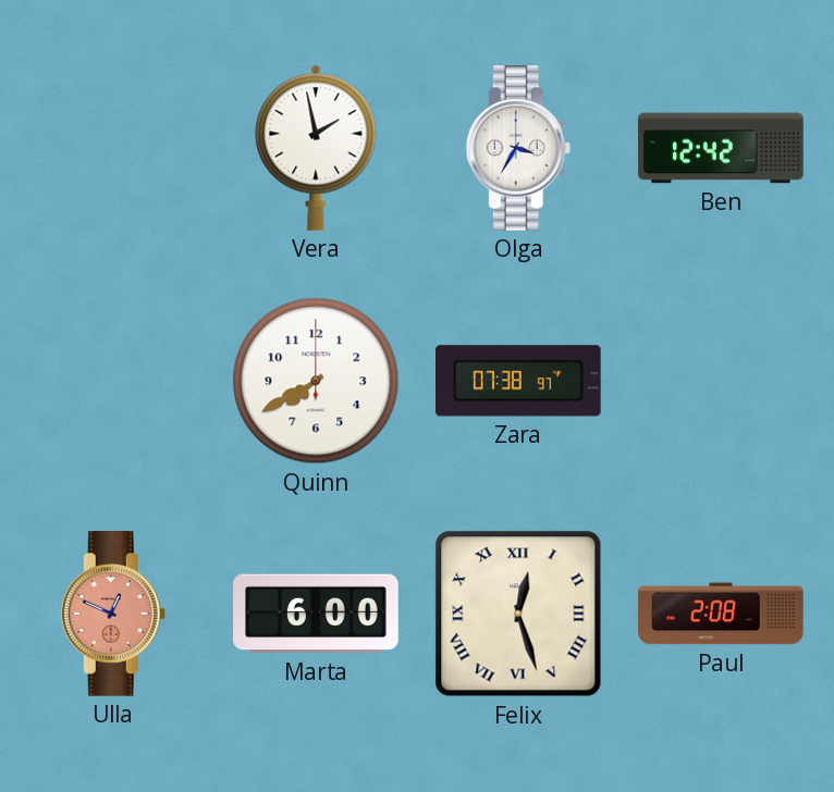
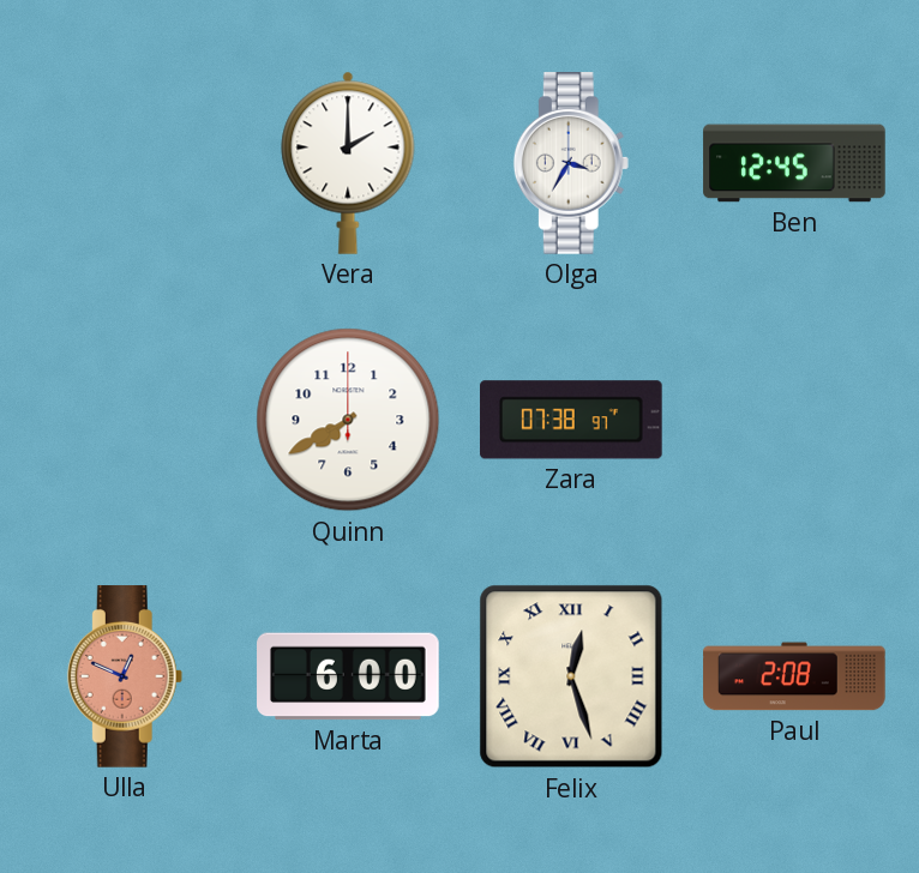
Vera: 1:58 -> 2:00 (348, 163)
Ben: 12:42 -> 12:45 (794, 163)
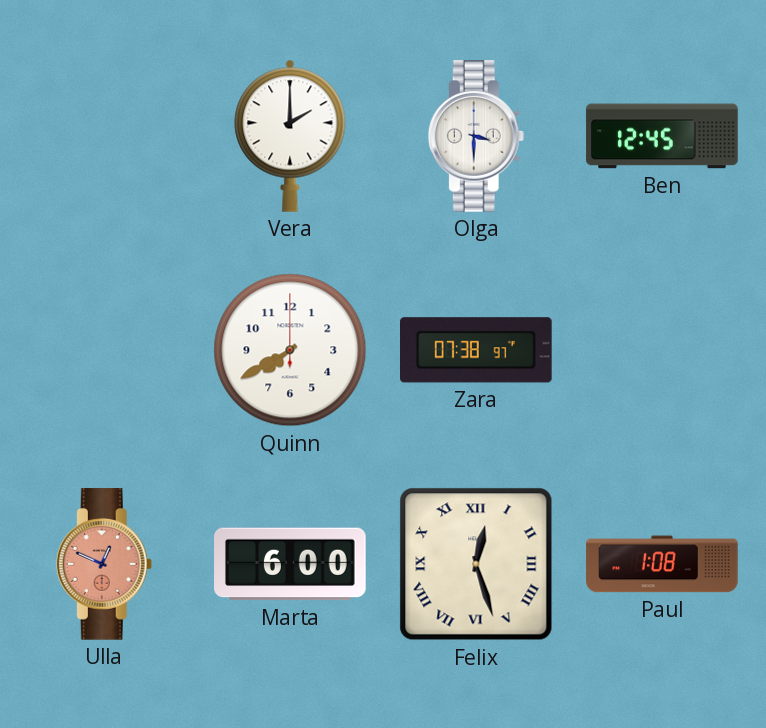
Olga: 3:35 -> 3:30 (476, 136)
Paul: 2:08 -> 1:08 (662, 564)
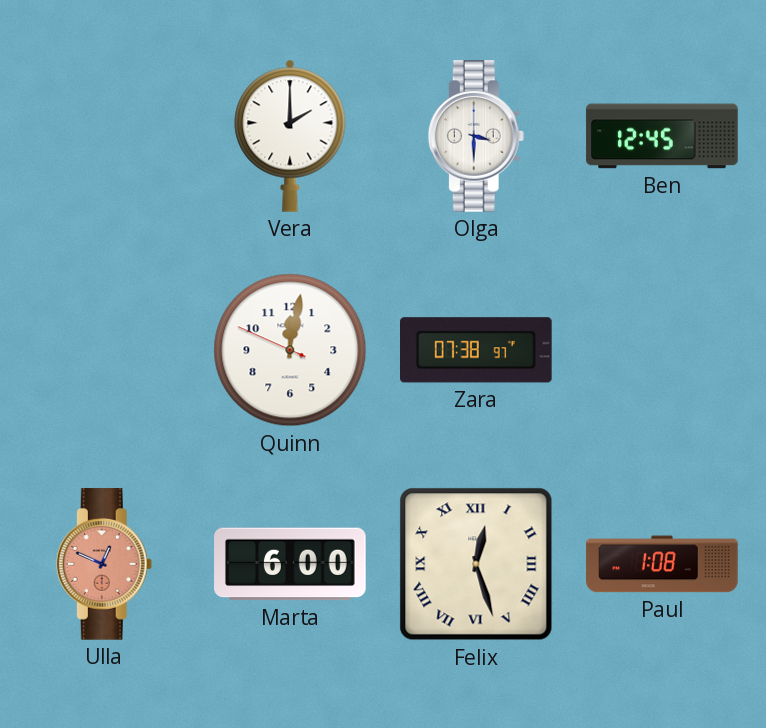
Quinn: 7:40 -> 12:01 (290, 350)
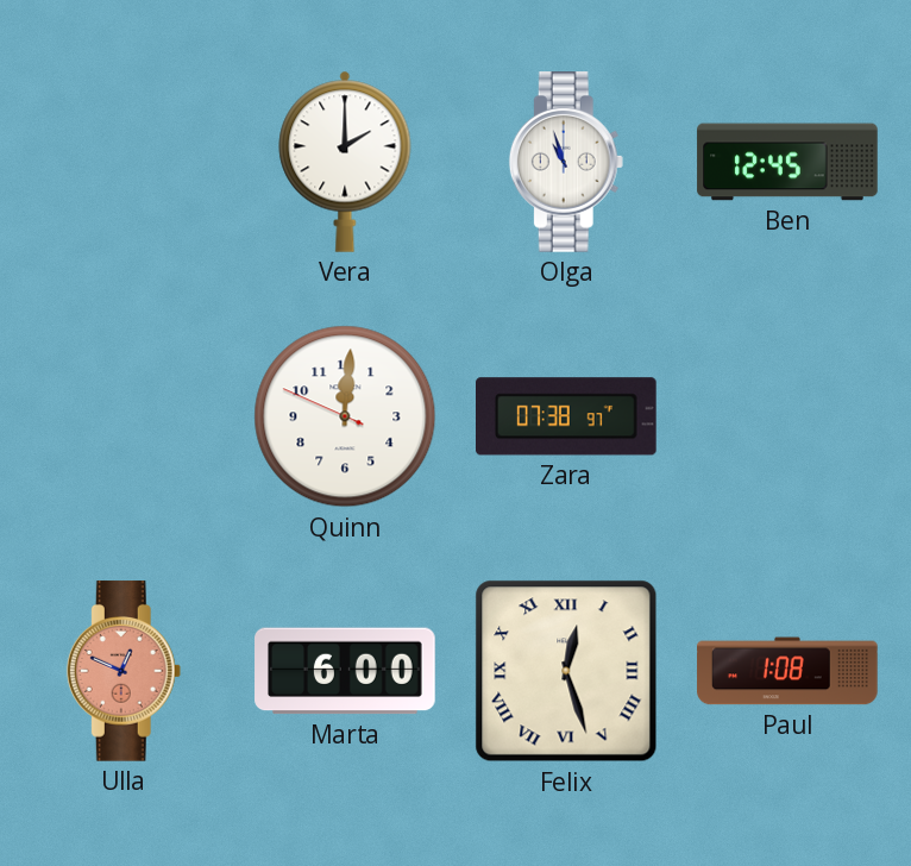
Olga: 3:30 -> 10:57 (566, 162)
Quinn: 12:01 -> 12:00 (345, 416)
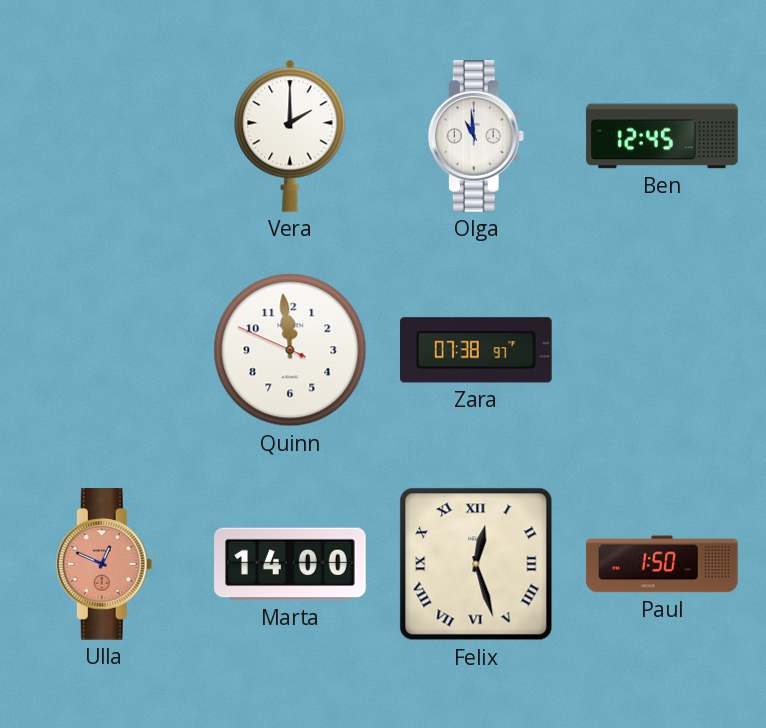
Olga: 10:57 -> 10:59 (476, 136)
Quinn: 12:00 -> 11:58 (290, 350)
Marta: 6:00 -> 14:00 (290, 564)
Paul: 1:08 -> 1:50 (662, 564)
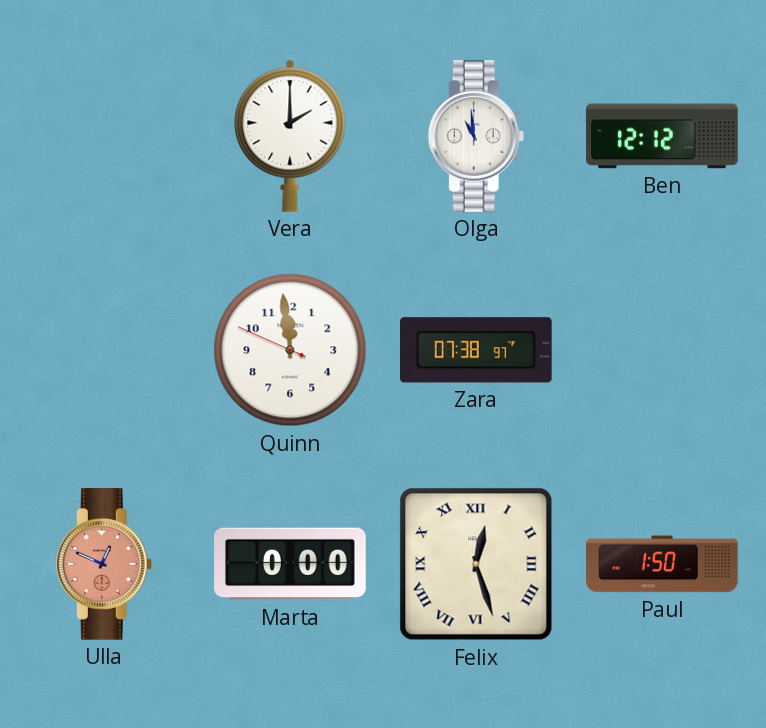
Ben: 12:45 -> 12:12 (662, 136)
Marta: 14:00 -> 0:00 (290, 564)
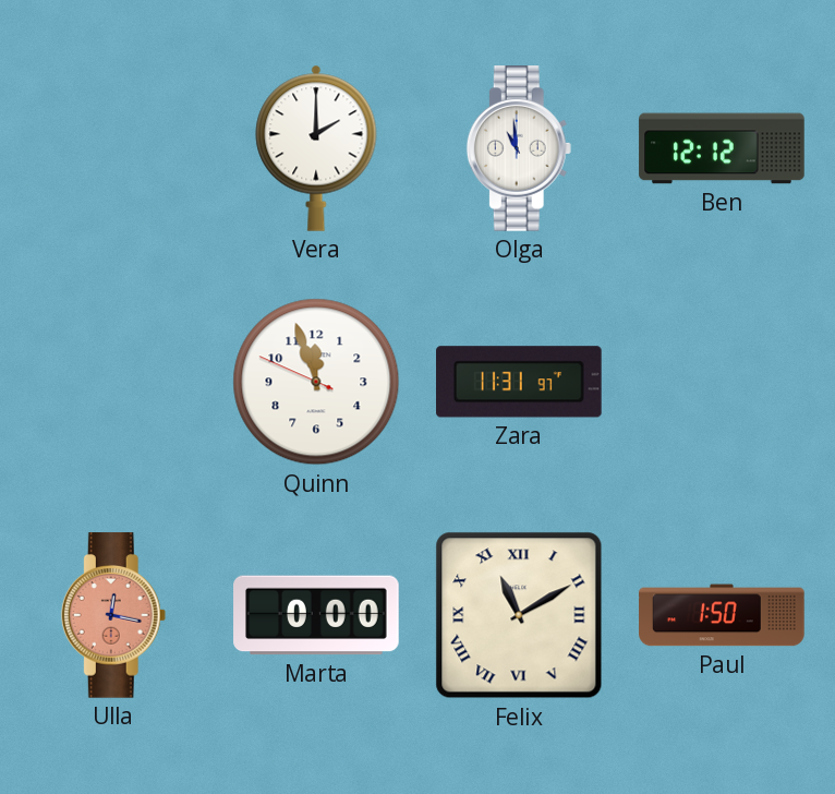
Quinn: 11:58 -> 11:56 (316, 382)
Zara: 07:38 -> 11:31 (520, 382)
Ulla: 12:49 -> 12:17 (113, 615)
Felix: 12:27 -> 11:10 (519, 615)
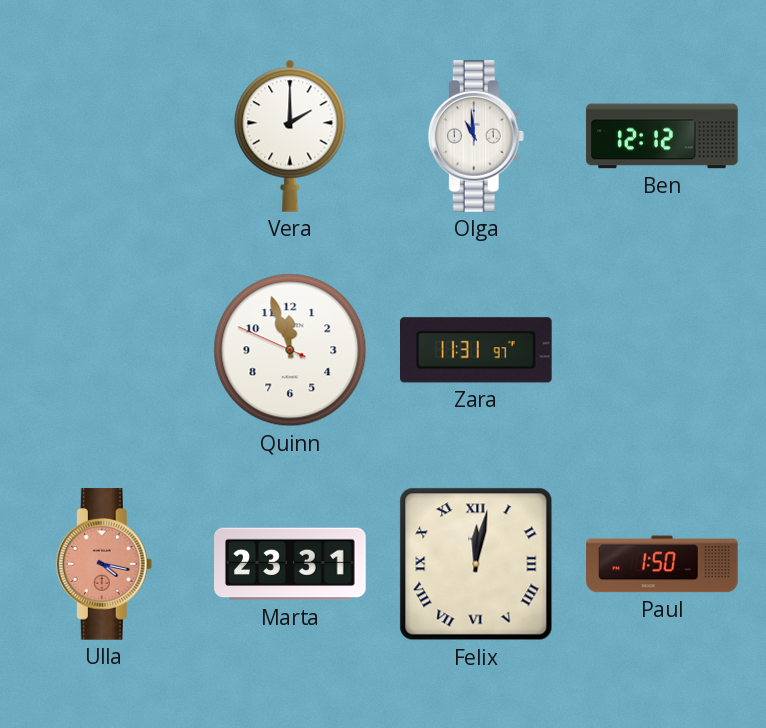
Ulla: 12:17 -> 4:17 (104, 564)
Marta: 0:00 -> 23:31 (290, 564)
Felix: 11:10 -> 12:02 (476, 564)
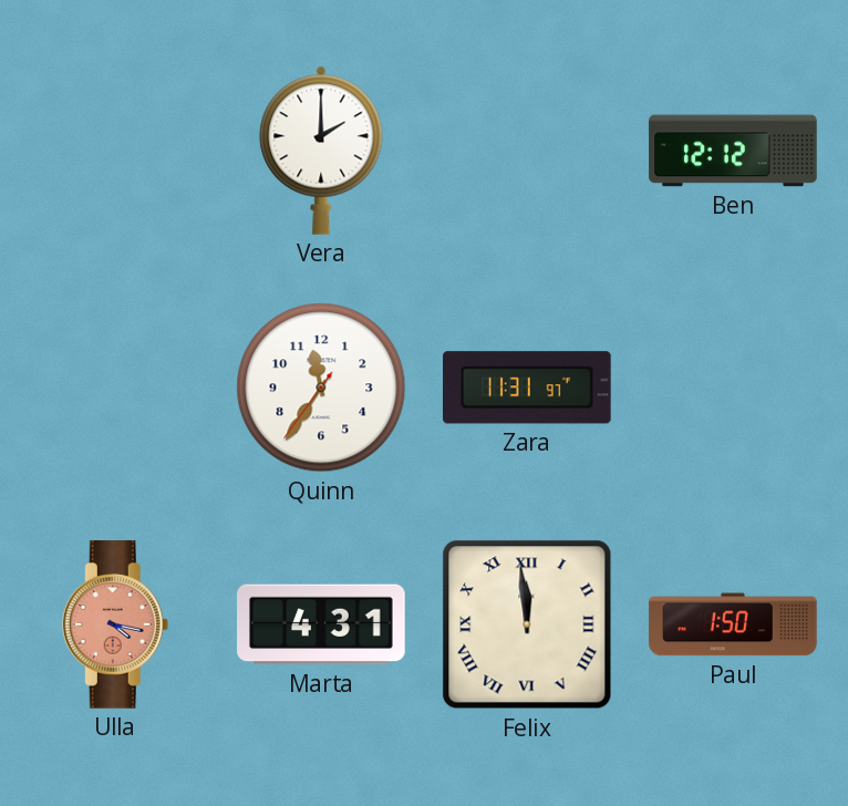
Olga: 10:59 -> none (476, 136)
Quinn: 11:56 -> 11:35 (321, 387)
Marta: 23:31 -> 4:31 (321, 624)
Felix: 12:02 -> 11:59 (527, 624)
